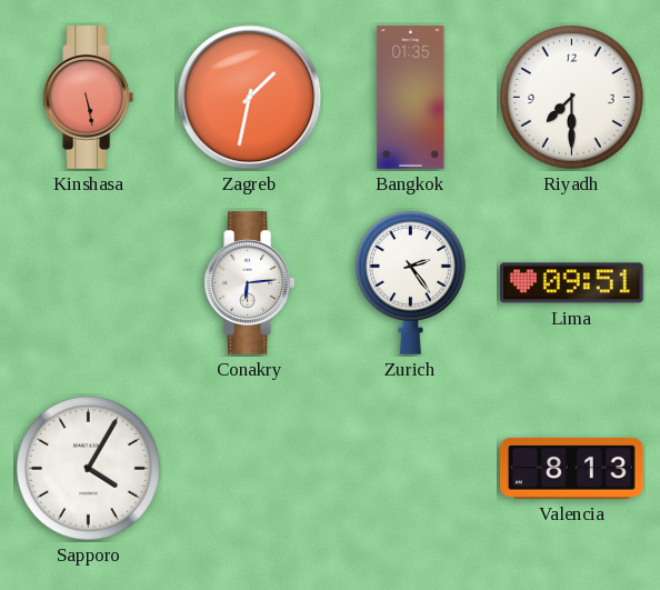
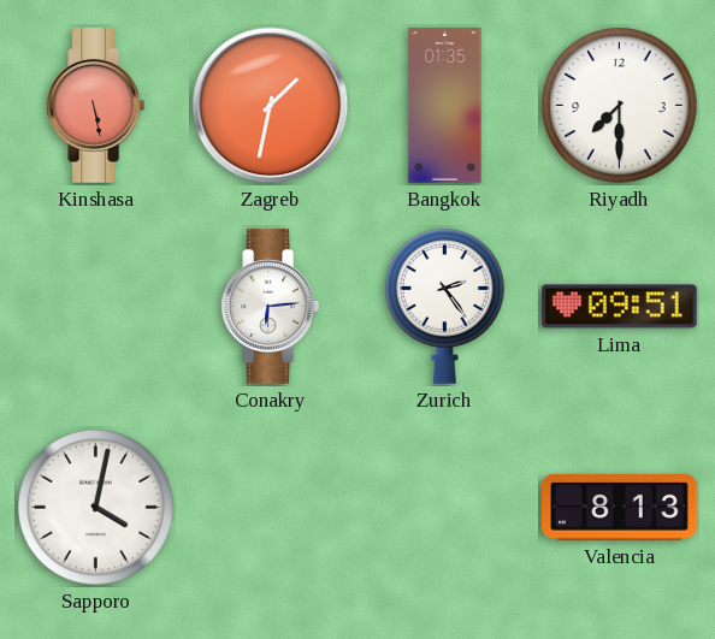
Sapporo: 4:05 -> 4:02 (96, 508)
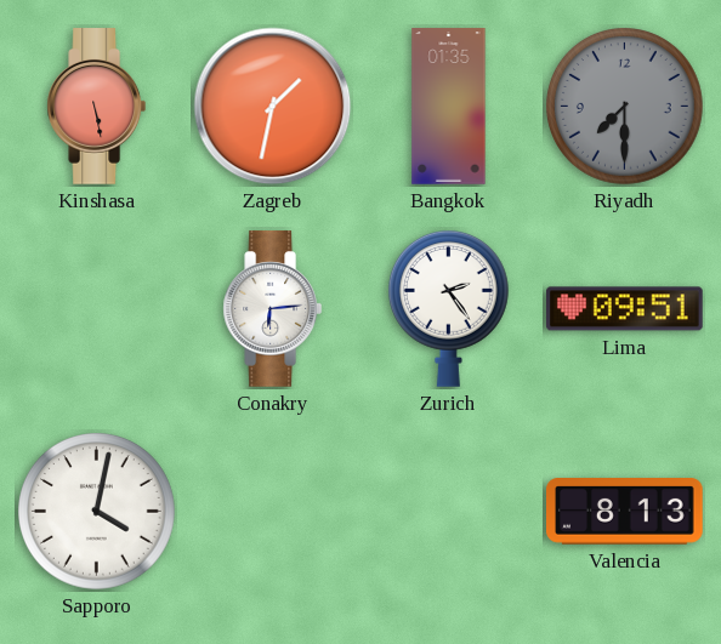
Riyadh dial: white -> grey (625, 107)
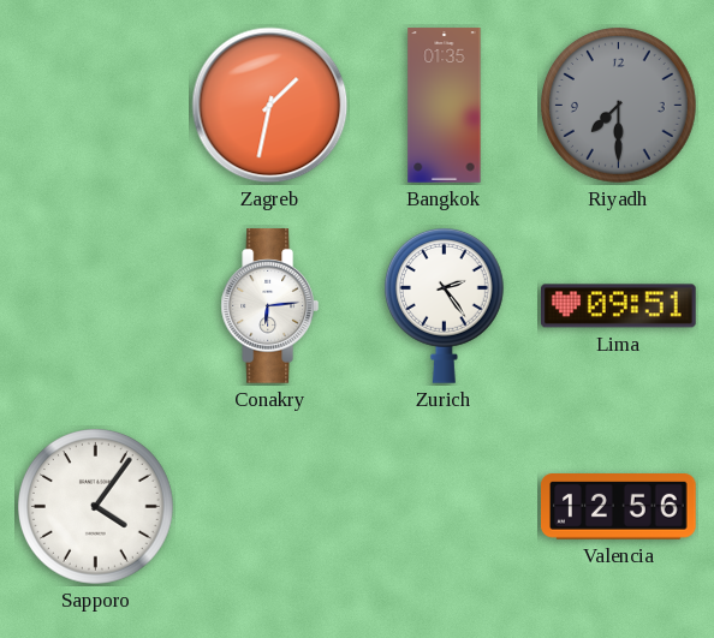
Kinshasa: 5:28 -> none (96, 107)
Sapporo: 4:02 -> 4:06 (96, 507)
Valencia: 8:13 -> 12:56 (619, 507)
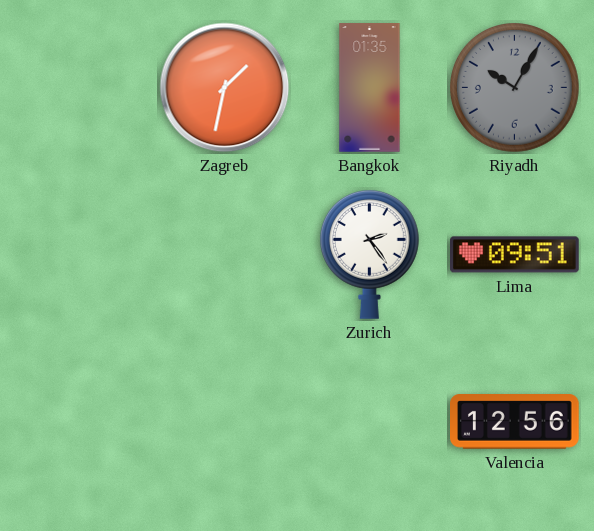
Riyadh: 7:30 -> 10:05 (515, 88)
Conakry: 6:14 -> none (269, 306)
Sapporo: 4:06 -> none (96, 507)
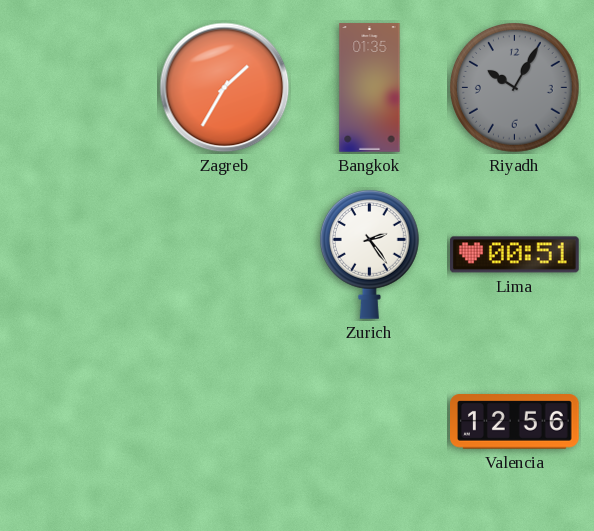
Zagreb: 1:32 -> 1:35 (225, 88)
Lima: 09:51 -> 00:51 (515, 255)
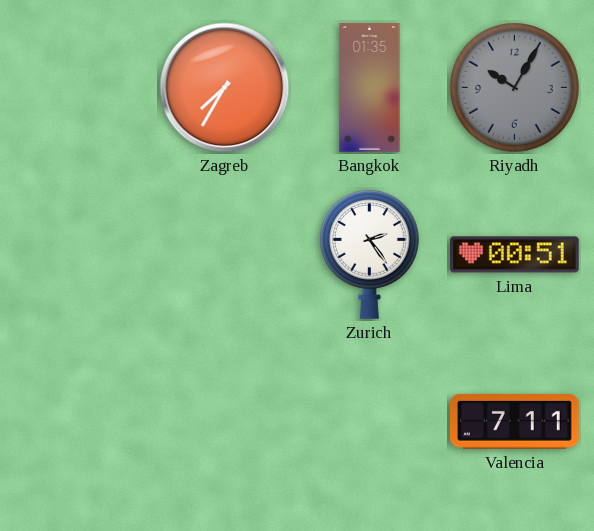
Zagreb: 1:35 -> 7:35 (225, 88)
Valencia: 12:56 -> 7:11 (515, 422)
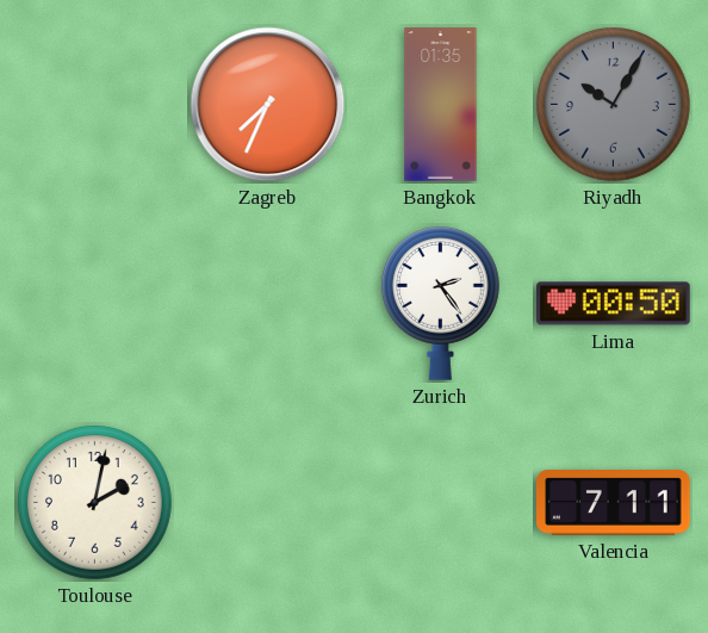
Zagreb: 7:35 -> 7:34 (268, 105)
Lima: 00:51 -> 00:50 (614, 304)
Toulouse: none -> 2:02 (95, 503)
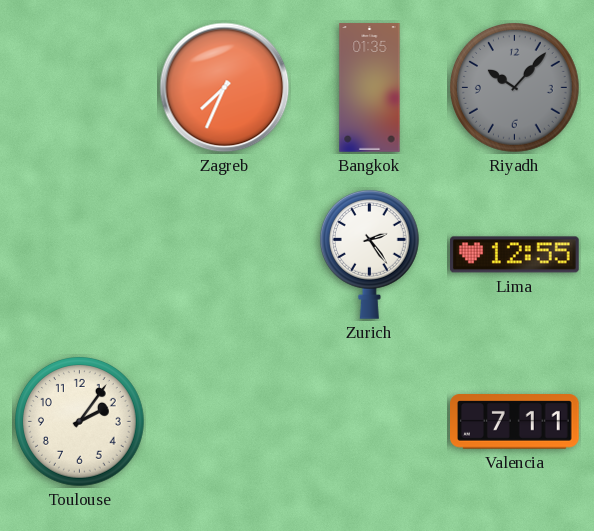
Riyadh: 10:05 -> 10:07 (515, 88)
Lima: 00:50 -> 12:55 (515, 255)
Toulouse: 2:02 -> 2:06 (80, 422)
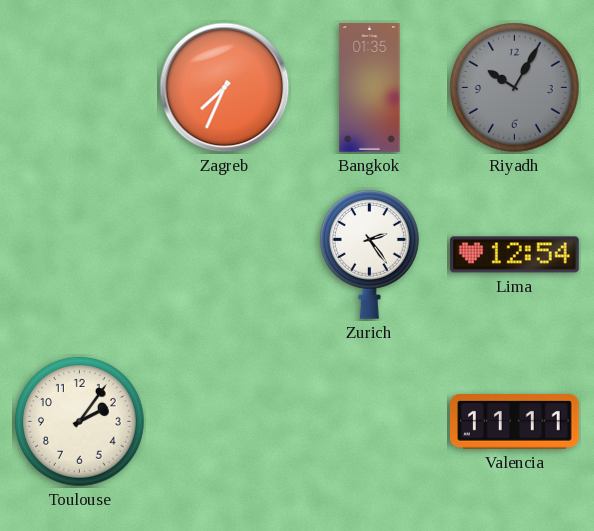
Riyadh: 10:07 -> 10:05 (515, 88)
Lima: 12:55 -> 12:54 (515, 255)
Valencia: 7:11 -> 11:11 (515, 422)
